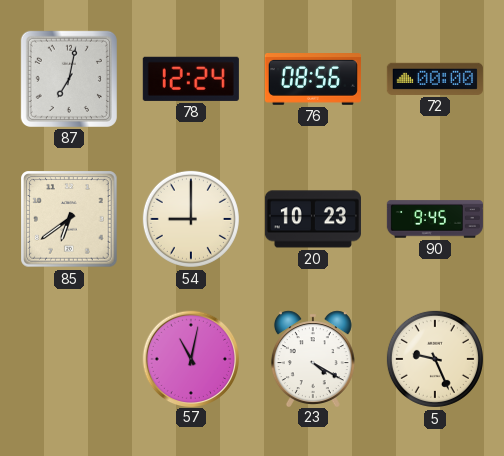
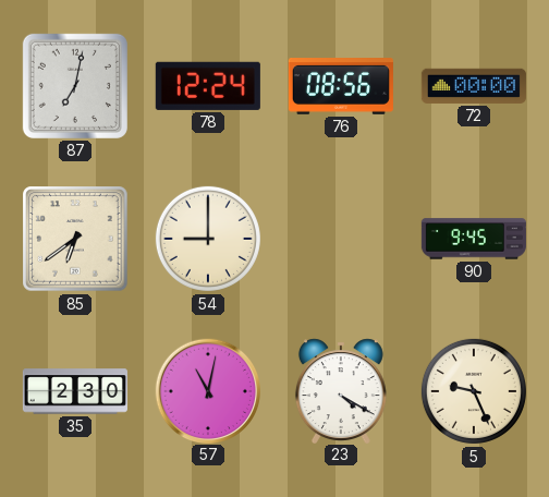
20: 10:23 -> none (313, 219)
35: none -> 2:30 (75, 391)
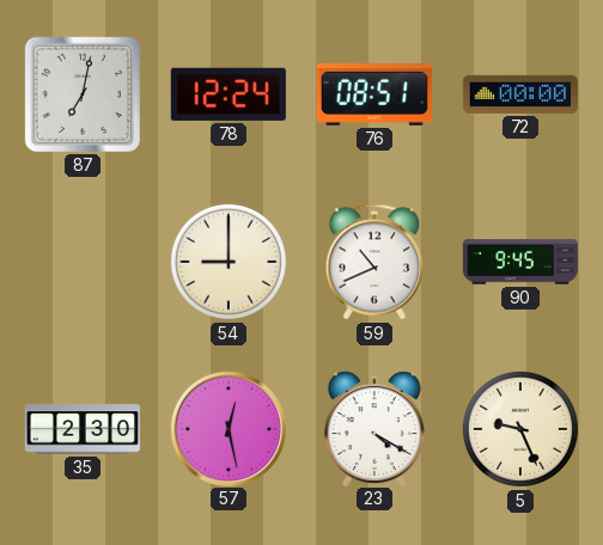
76: 08:56 -> 08:51 (374, 96)
85: 6:39 -> none (75, 239)
59: none -> 10:41 (374, 262)
57: 11:02 -> 12:28 (227, 428)
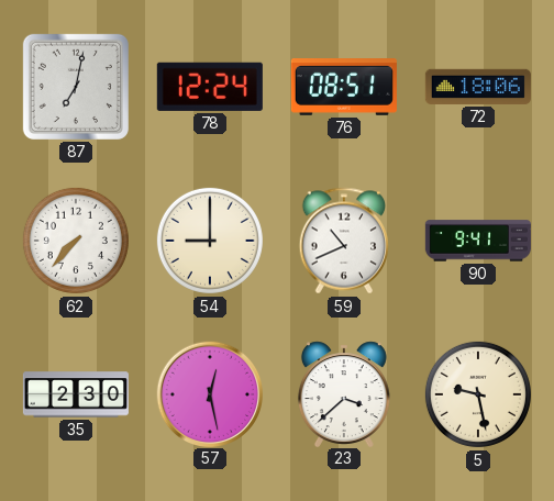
72: 00:00 -> 18:06 (478, 87)
62: none -> 7:37 (76, 241)
90: 9:45 -> 9:41 (478, 241)
23: 4:20 -> 3:38 (344, 393)
5: 9:26 -> 9:28 (478, 394)
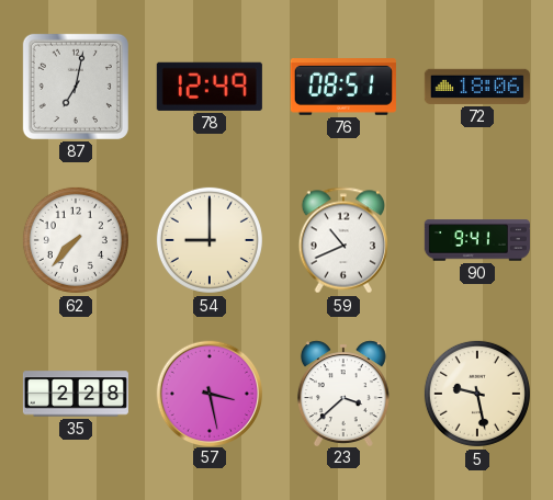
78: 12:24 -> 12:49 (210, 87)
35: 2:30 -> 2:28 (76, 394)
57: 12:28 -> 3:28 (208, 393)
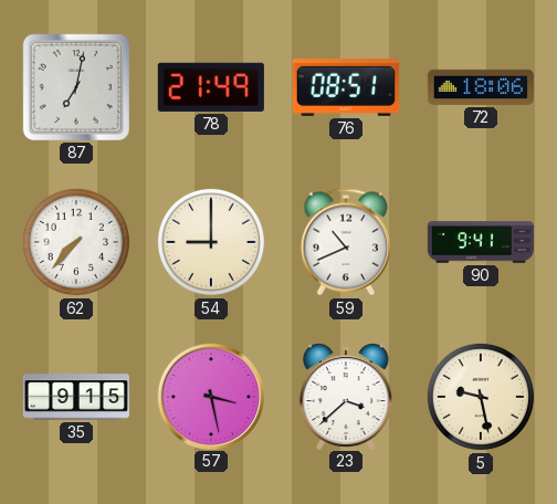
78: 12:49 -> 21:49 (211, 87)
35: 2:28 -> 9:15 (76, 397)
